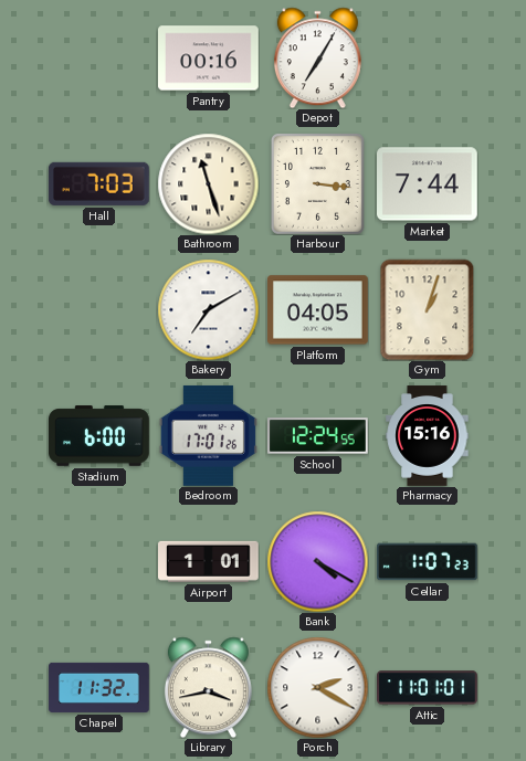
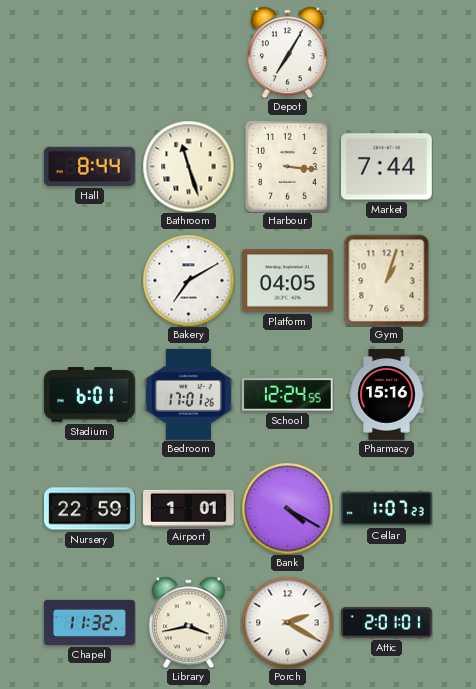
Pantry: 00:16 -> none (209, 59)
Hall: 7:03 -> 8:44 (89, 166)
Stadium: 6:00 -> 6:01 (90, 395)
Nursery: none -> 22:59 (90, 509)
Attic: 11:01 -> 2:01 (387, 623)
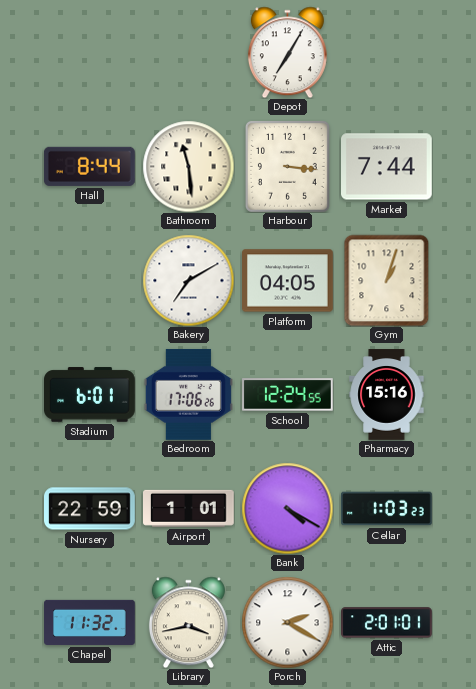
Bathroom: 11:27 -> 11:29 (188, 166)
Bedroom: 17:01 -> 17:06 (188, 394)
Cellar: 1:07 -> 1:03 (387, 509)
